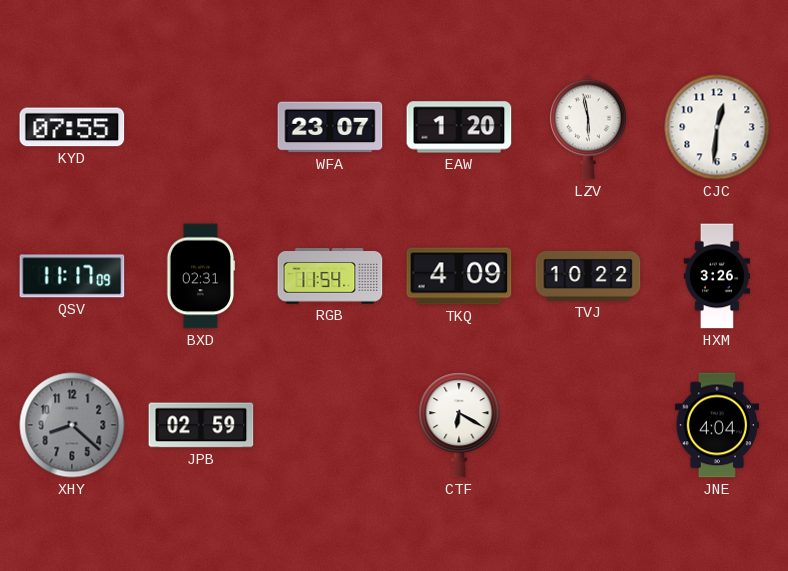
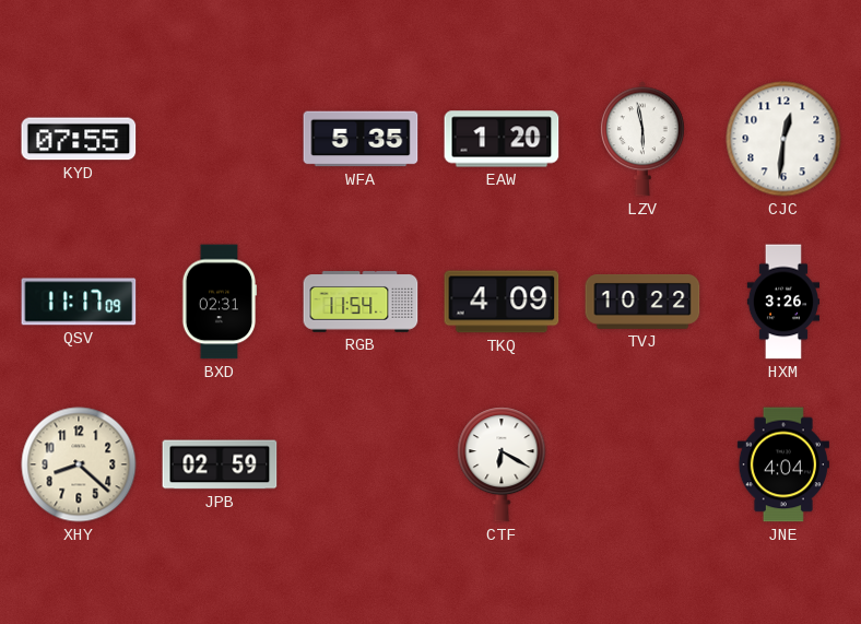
WFA: 23:07 -> 5:35 (361, 139)
XHY dial: grey -> cream (79, 464)
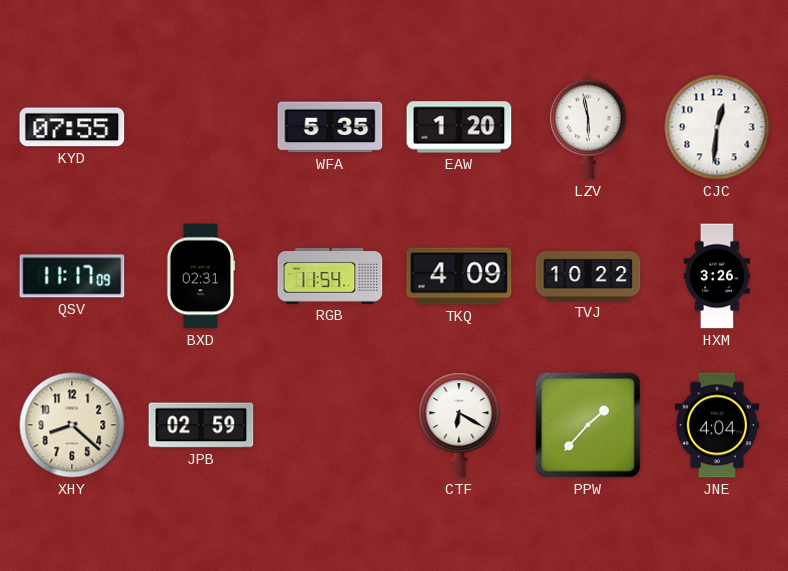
PPW: none -> 1:37 (589, 426)
